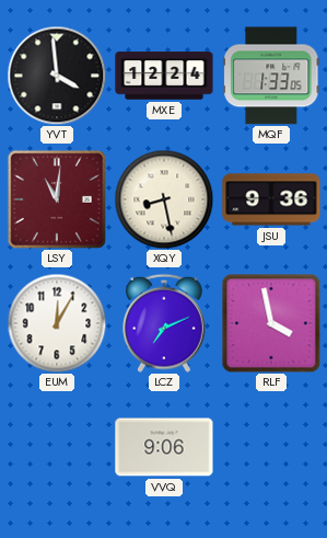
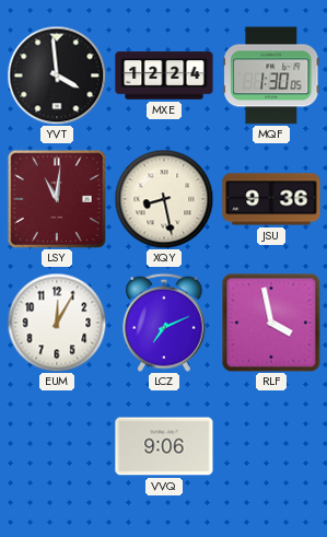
MQF: 1:33 -> 1:30 (272, 75)
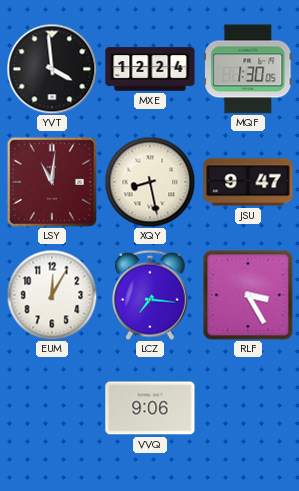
JSU: 9:36 -> 9:47 (248, 182)
LCZ: 7:11 -> 7:16 (151, 295)
RLF: 3:58 -> 3:25 (248, 295)
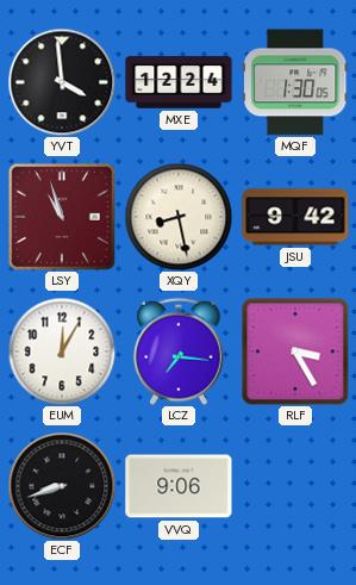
LSY: 11:01 -> 10:57 (62, 217)
JSU: 9:47 -> 9:42 (295, 217)
ECF: none -> 8:42 (62, 486)
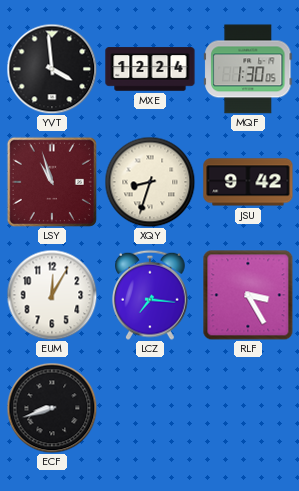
XQY: 8:28 -> 8:33 (150, 182)
VVQ: 9:06 -> none (179, 486)
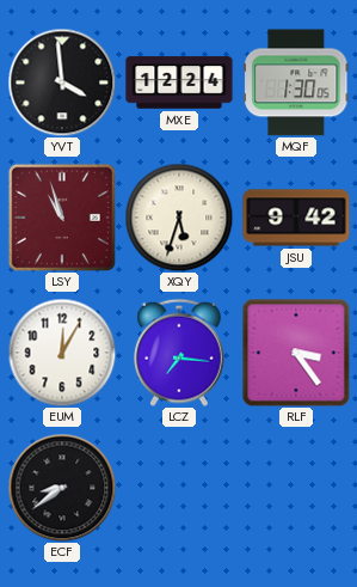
XQY: 8:33 -> 5:33 (179, 218)
RLF: 3:25 -> 3:24 (296, 353)
ECF: 8:42 -> 8:39 (62, 488)
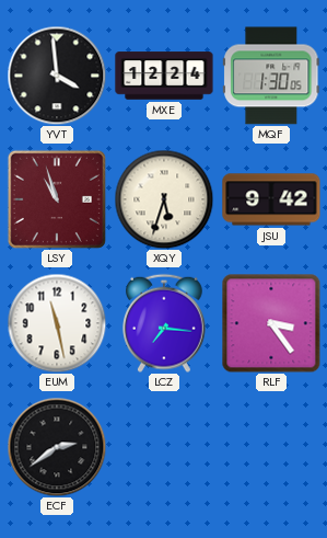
EUM: 12:05 -> 11:28 (57, 323)
ECF: 8:39 -> 2:39 (57, 447)
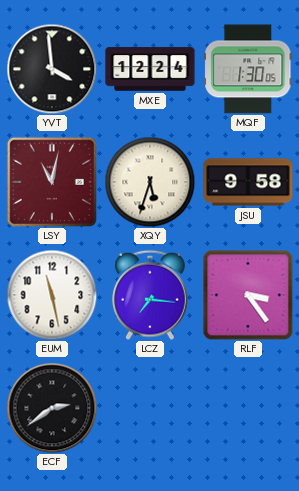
LSY: 10:57 -> 11:02 (52, 182)
JSU: 9:42 -> 9:58 (248, 182)
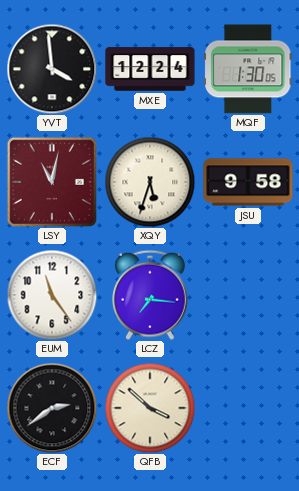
EUM: 11:28 -> 11:24 (52, 295)
RLF: 3:24 -> none (248, 295)
QFB: none -> 3:52 (150, 408)
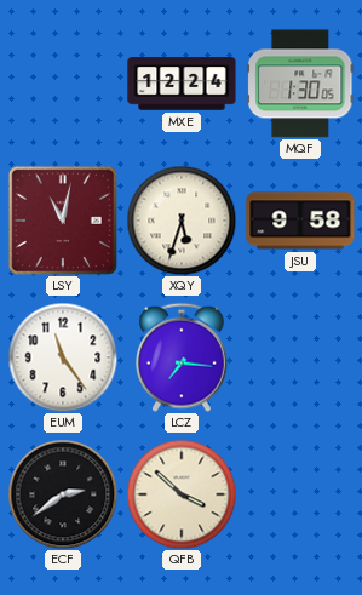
YVT: 3:59 -> none (52, 69)
